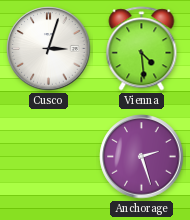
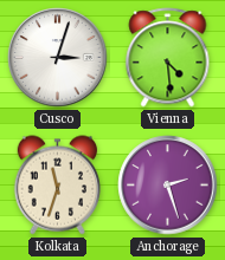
Kolkata: none -> 11:33 (57, 186)
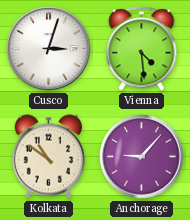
Kolkata: 11:33 -> 10:51 (48, 157)
Anchorage: 2:27 -> 9:07 (142, 157)
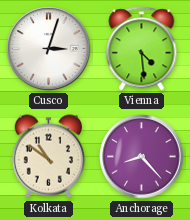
Anchorage: 9:07 -> 8:23 (142, 157)
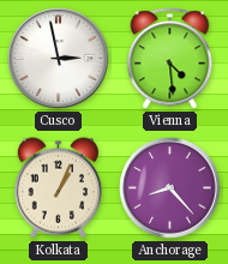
Cusco: 3:03 -> 2:58 (59, 59)
Kolkata: 10:51 -> 1:04 (58, 188)
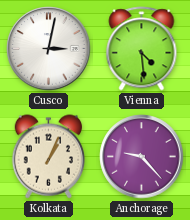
Cusco: 2:58 -> 3:02 (49, 49)
Anchorage: 8:23 -> 9:23 (142, 157)
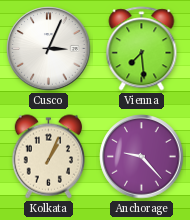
Cusco: 3:02 -> 3:04 (49, 49)
Vienna: 4:29 -> 7:29 (142, 49)
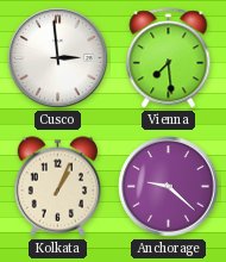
Cusco: 3:04 -> 2:59 (58, 58)
Anchorage: 9:23 -> 9:22 (169, 187)
